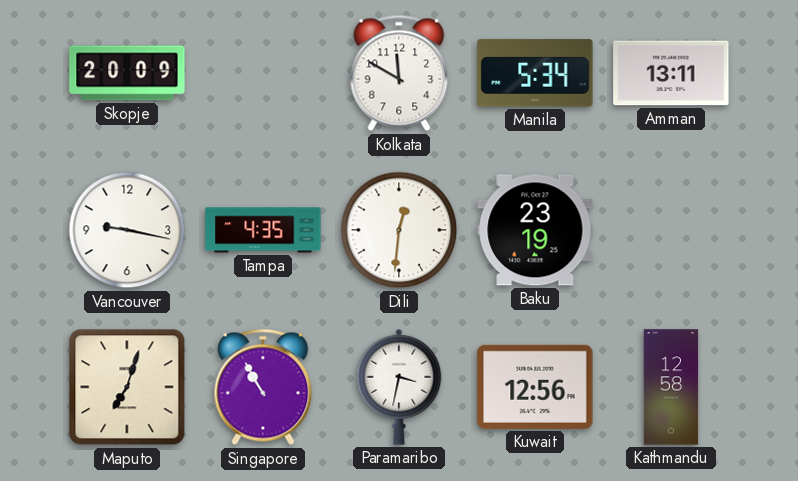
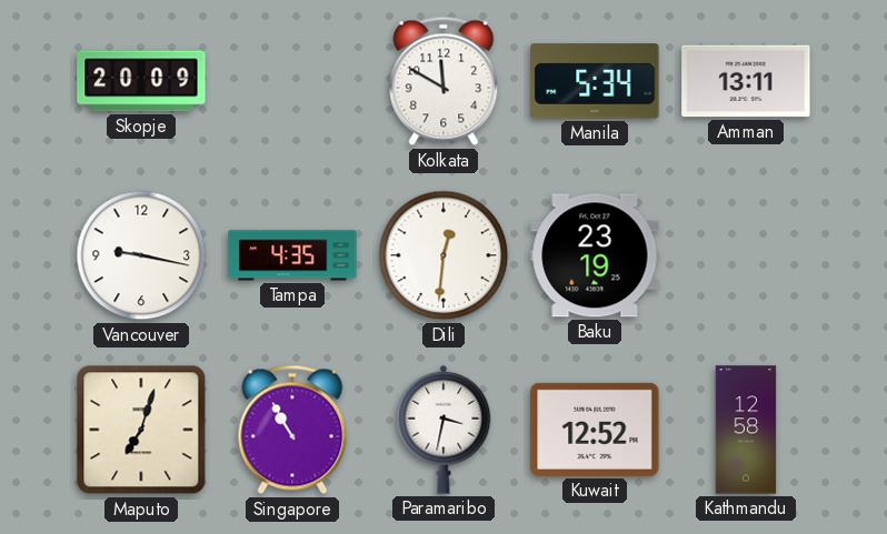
Kuwait: 12:56 -> 12:52 (595, 430)
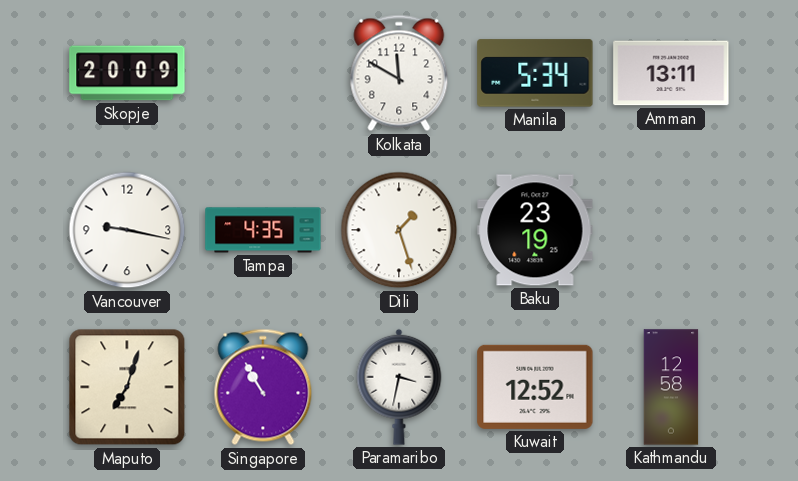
Dili: 12:31 -> 1:27 (399, 230)
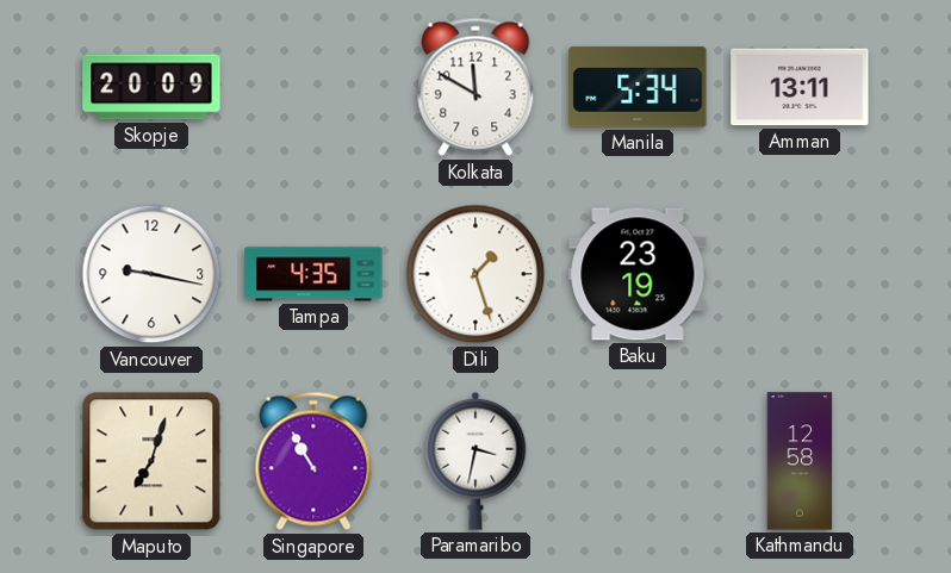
Kuwait: 12:52 -> none (535, 387)
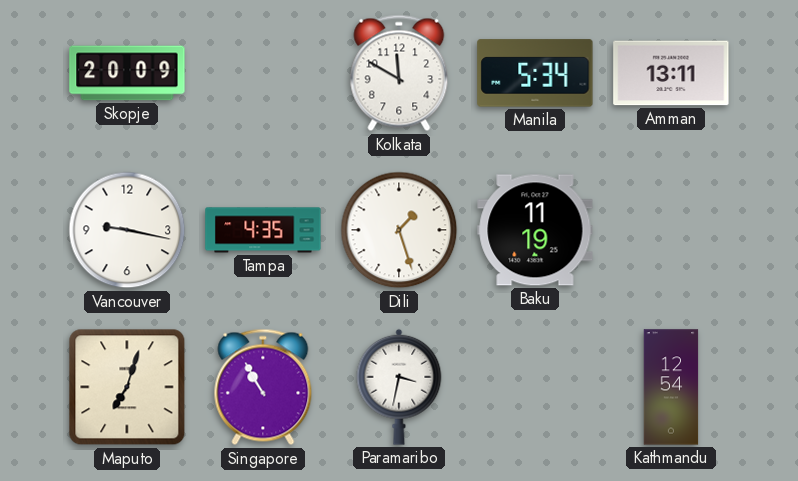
Baku: 23:19 -> 11:19 (535, 230)
Kathmandu: 12:58 -> 12:54 (671, 387)
